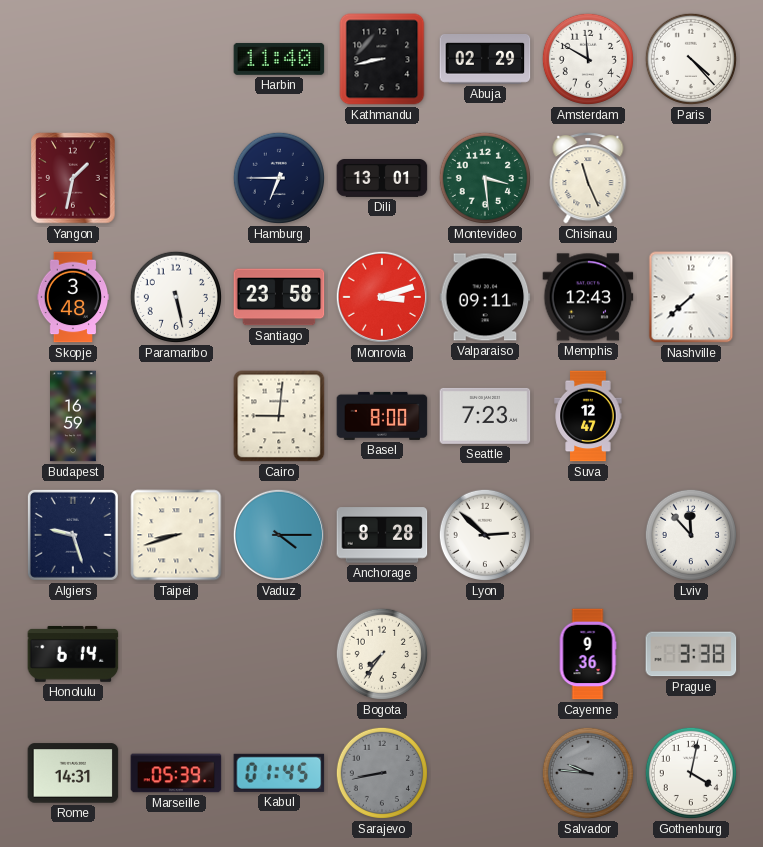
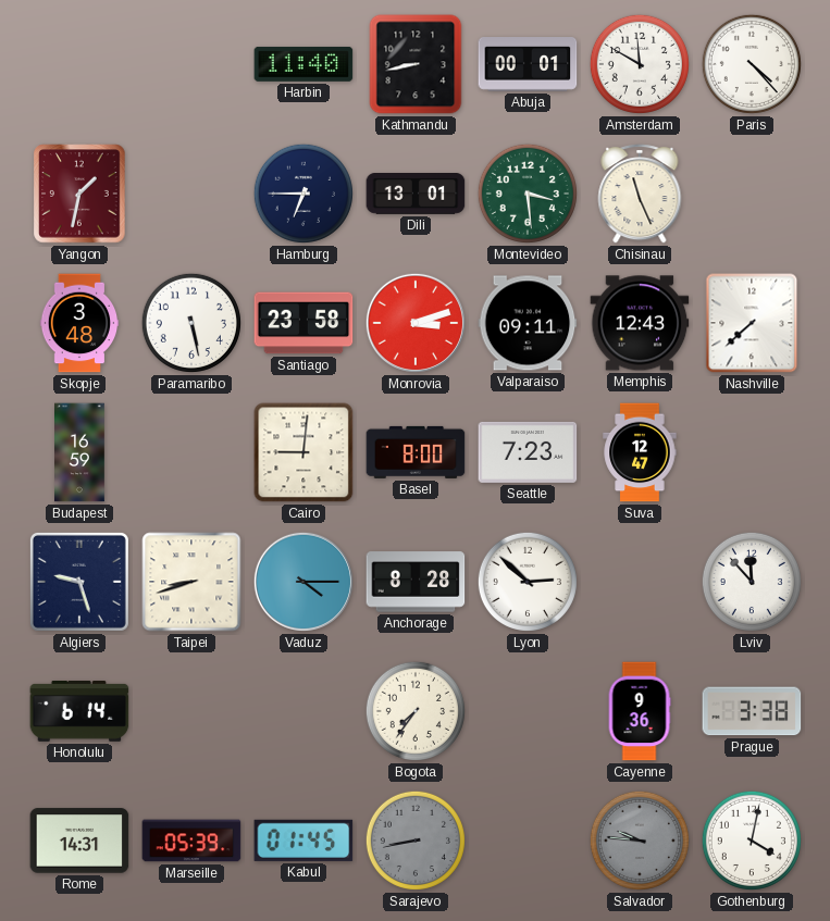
Abuja: 02:29 -> 00:01 (528, 65)
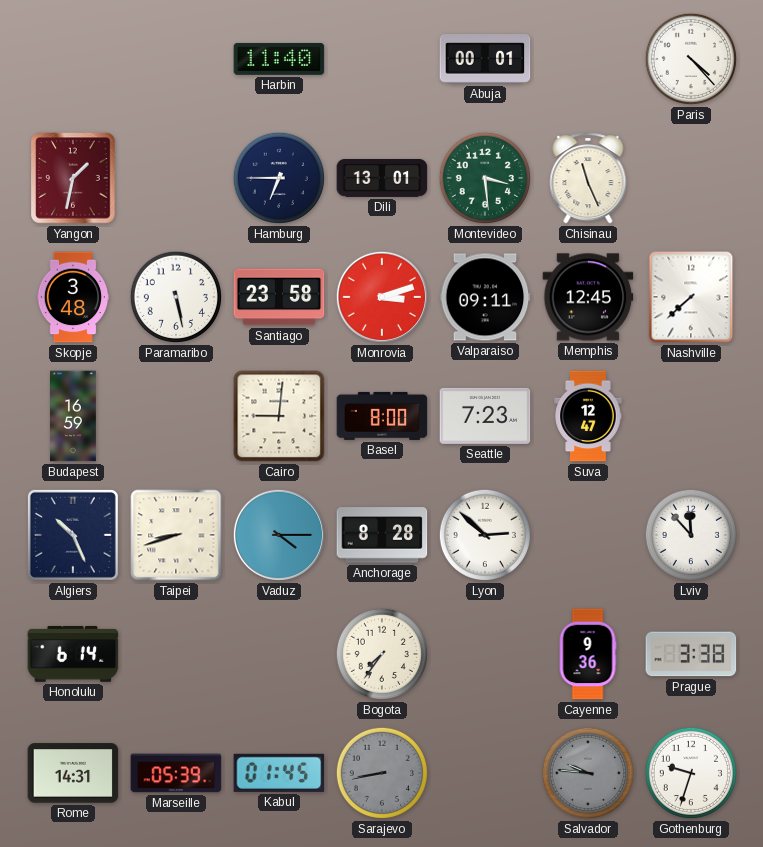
Kathmandu: 8:43 -> none (416, 64)
Amsterdam: 11:50 -> none (640, 64)
Memphis: 12:43 -> 12:45 (588, 297)
Algiers: 9:27 -> 10:26 (73, 535)
Gothenburg: 4:02 -> 9:33 (691, 773)
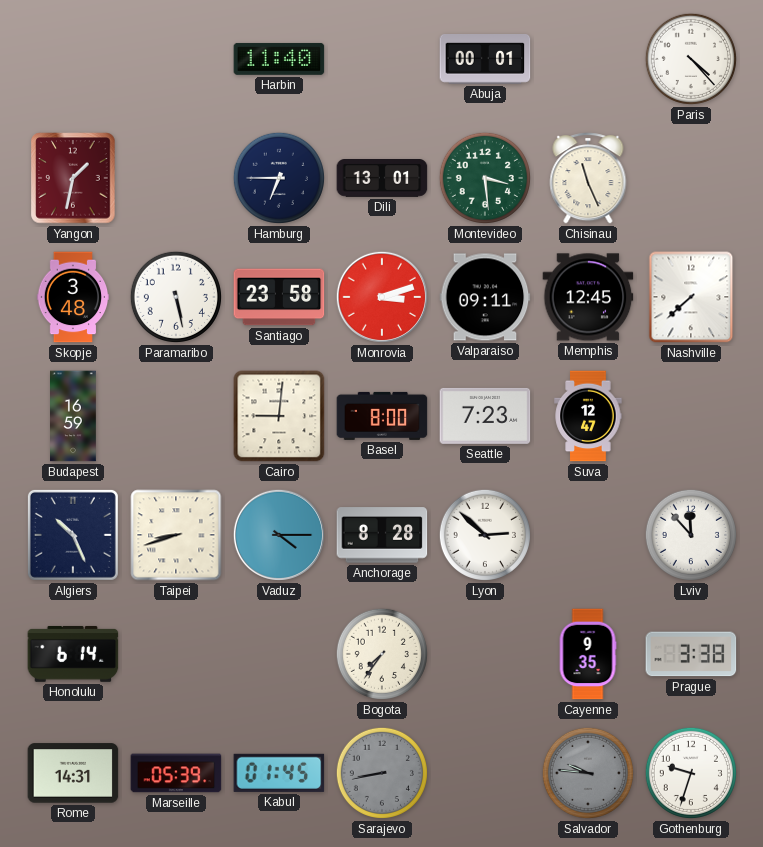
Cayenne: 9:36 -> 9:35 (588, 654)
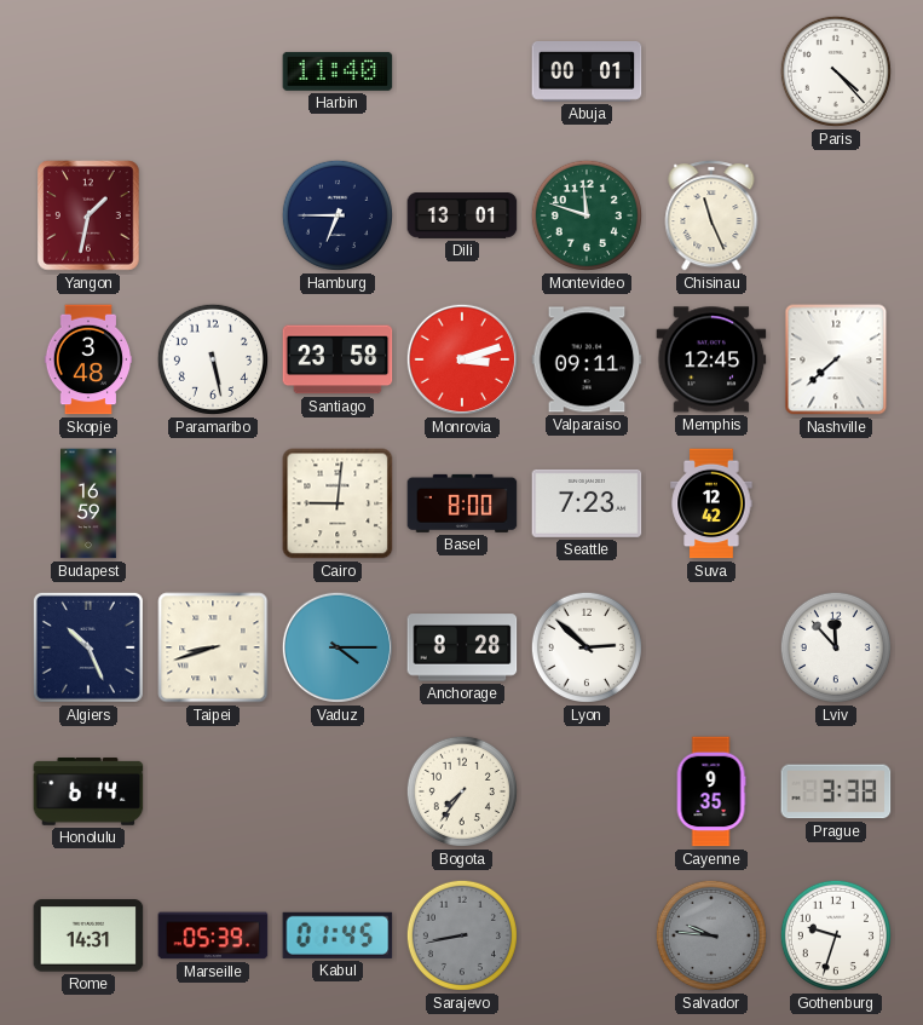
Montevideo: 3:29 -> 11:48 (587, 215)
Suva: 12:47 -> 12:42 (711, 503)
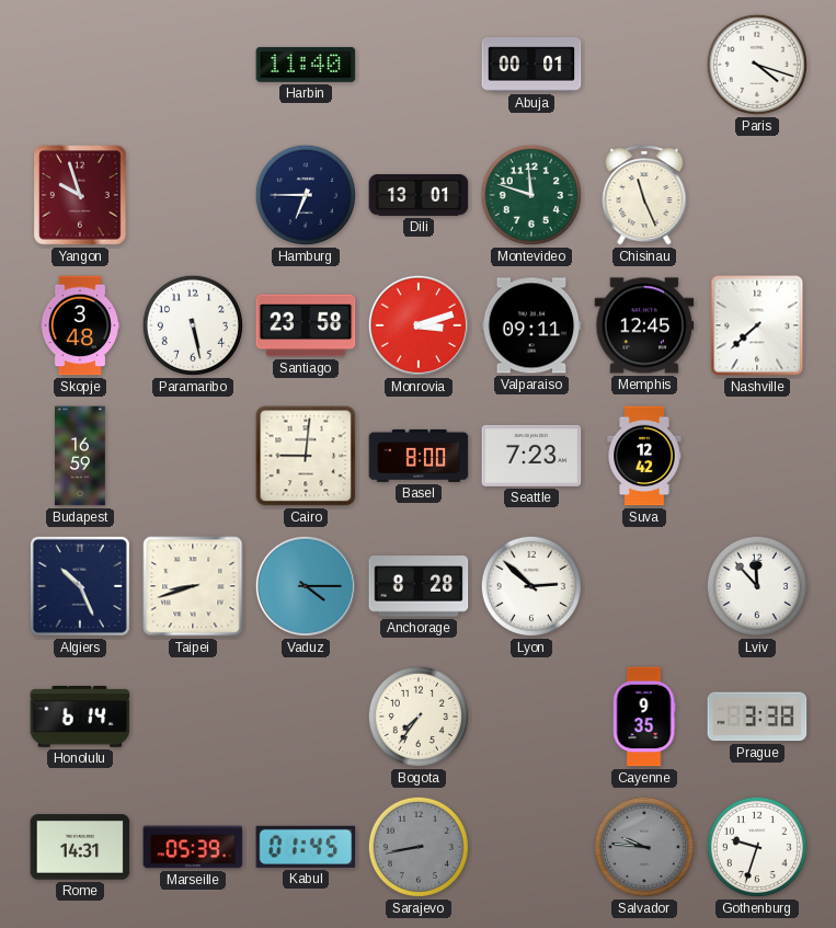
Paris: 4:23 -> 4:18 (757, 65)
Yangon: 1:32 -> 9:57 (80, 195)
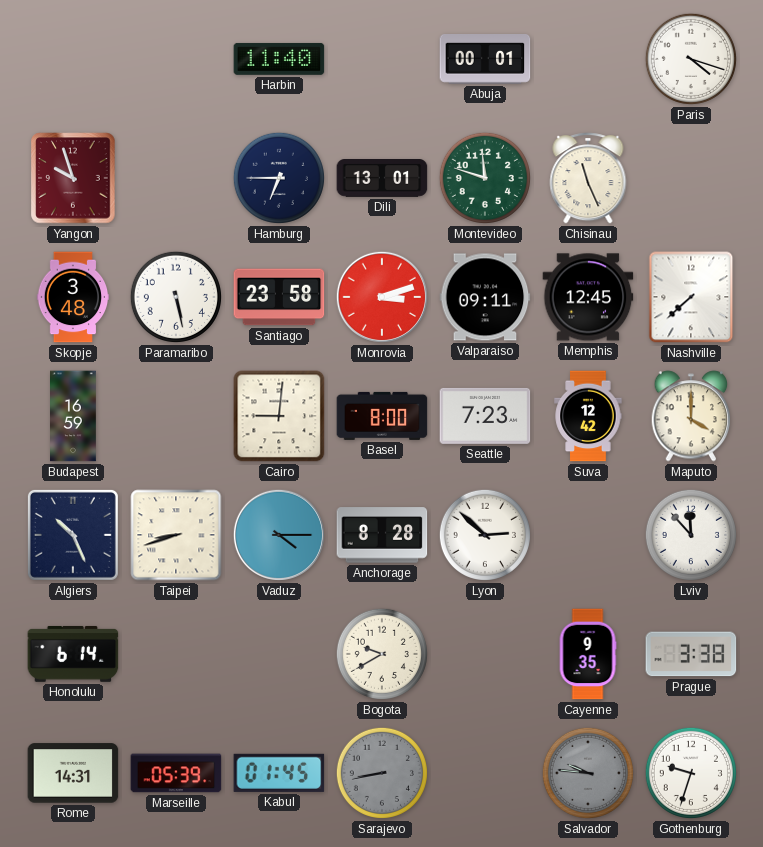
Maputo: none -> 4:00 (691, 416)
Bogota: 7:36 -> 9:40 (382, 654)
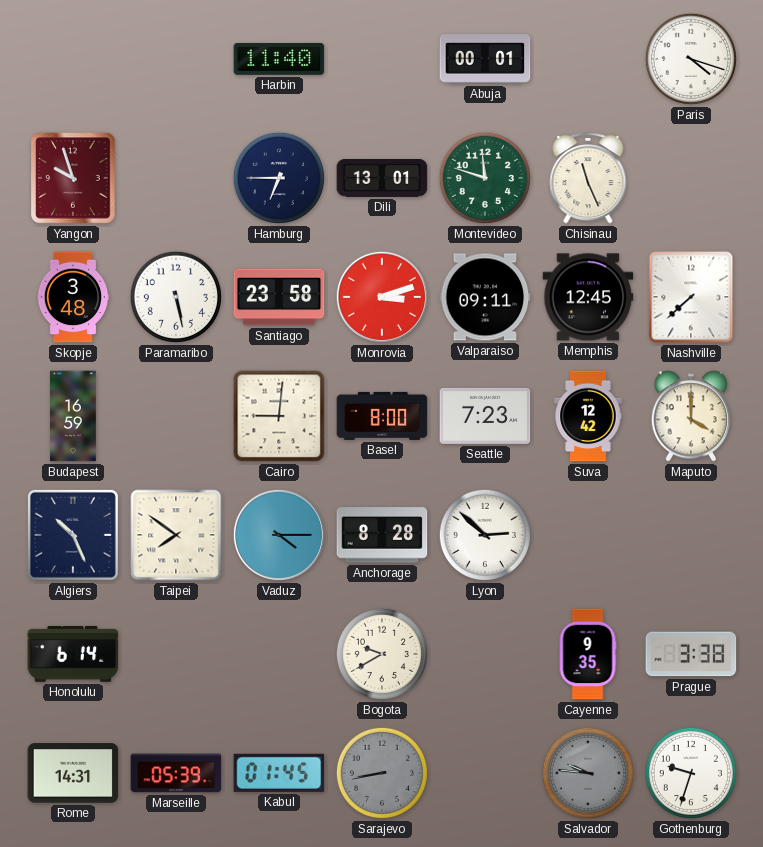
Taipei: 8:42 -> 7:51 (176, 535)
Lviv: 11:53 -> none (691, 535)
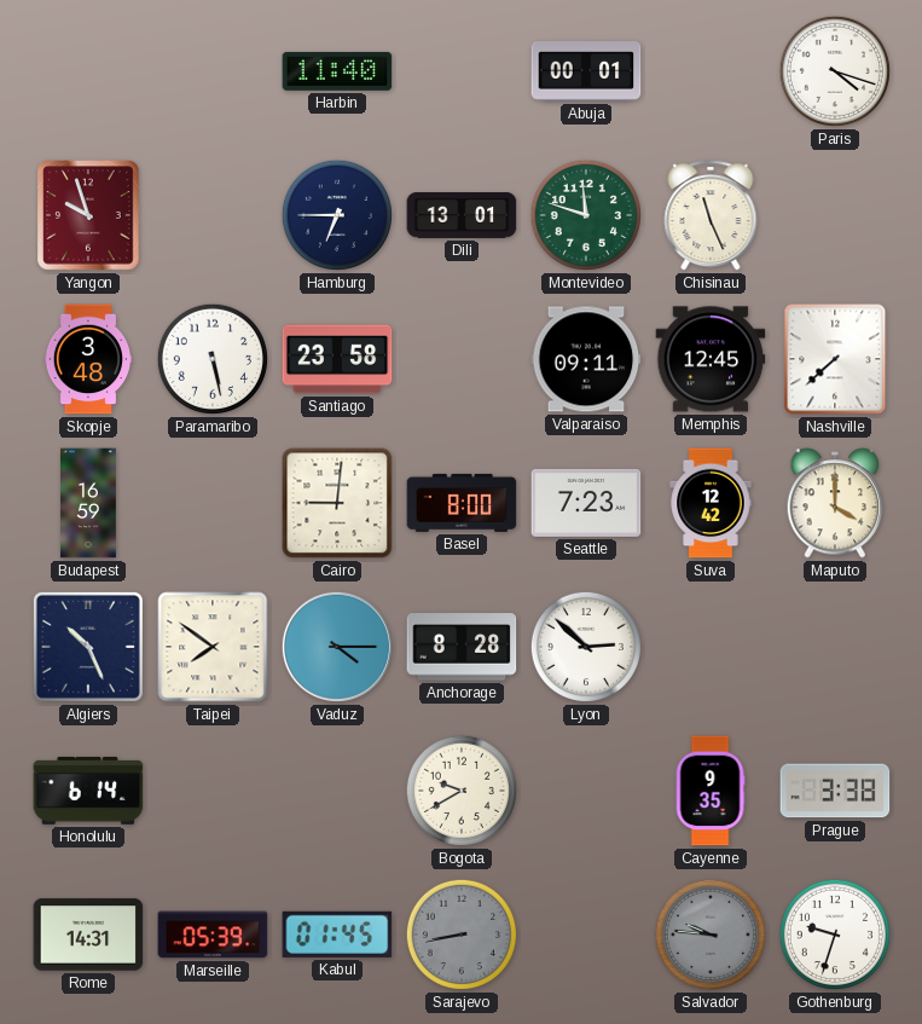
Monrovia: 3:12 -> none (382, 297)
